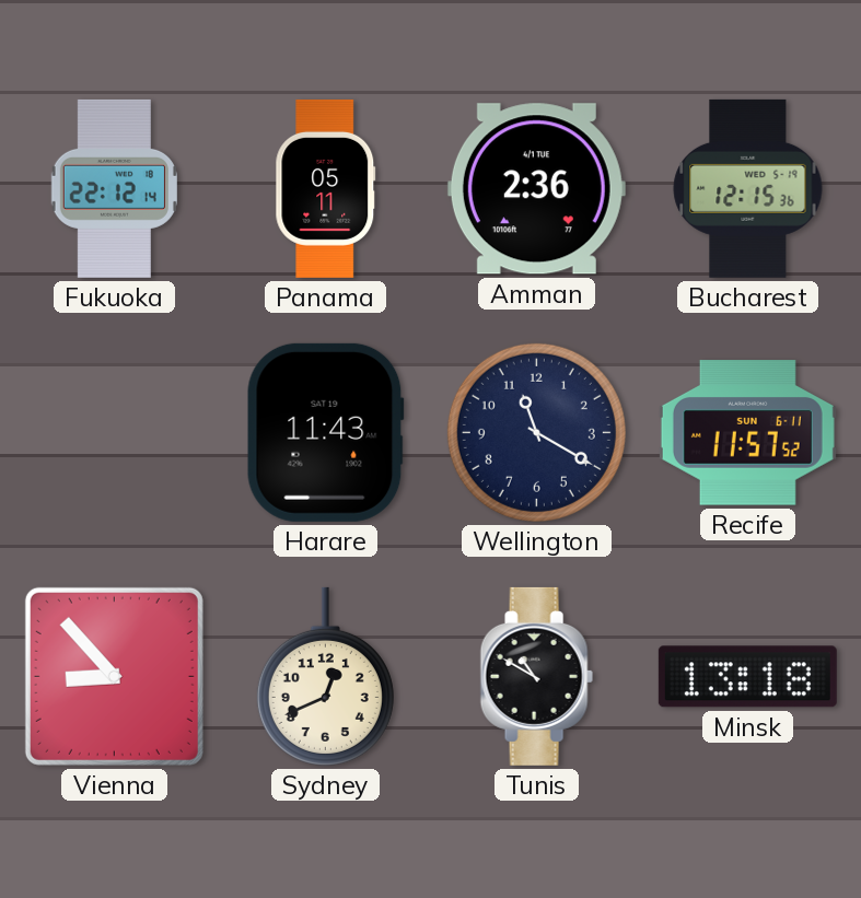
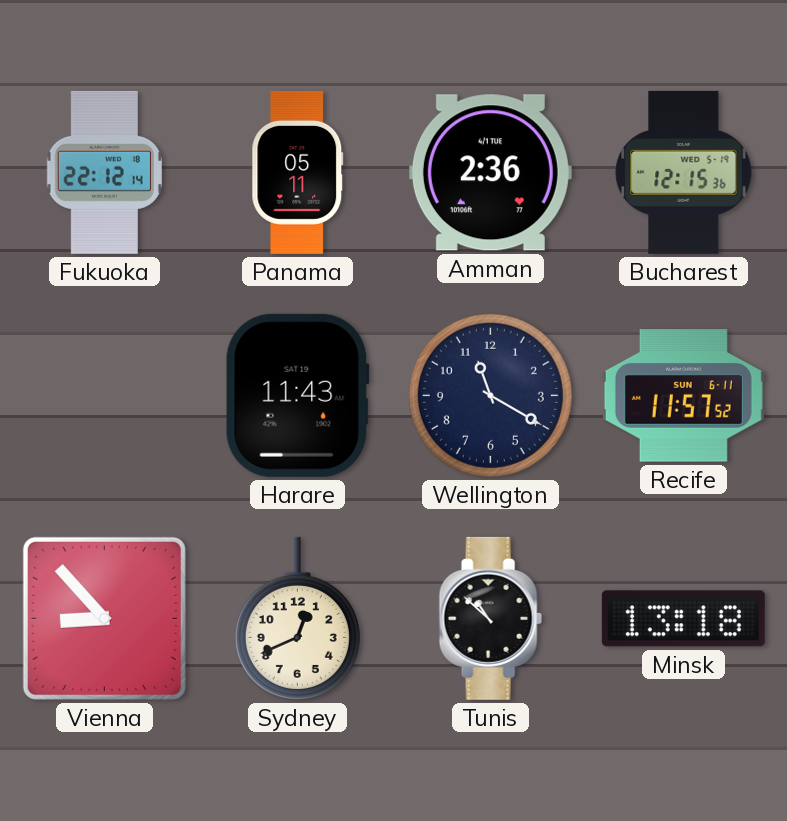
Tunis: 10:50 -> 10:52 (490, 618)
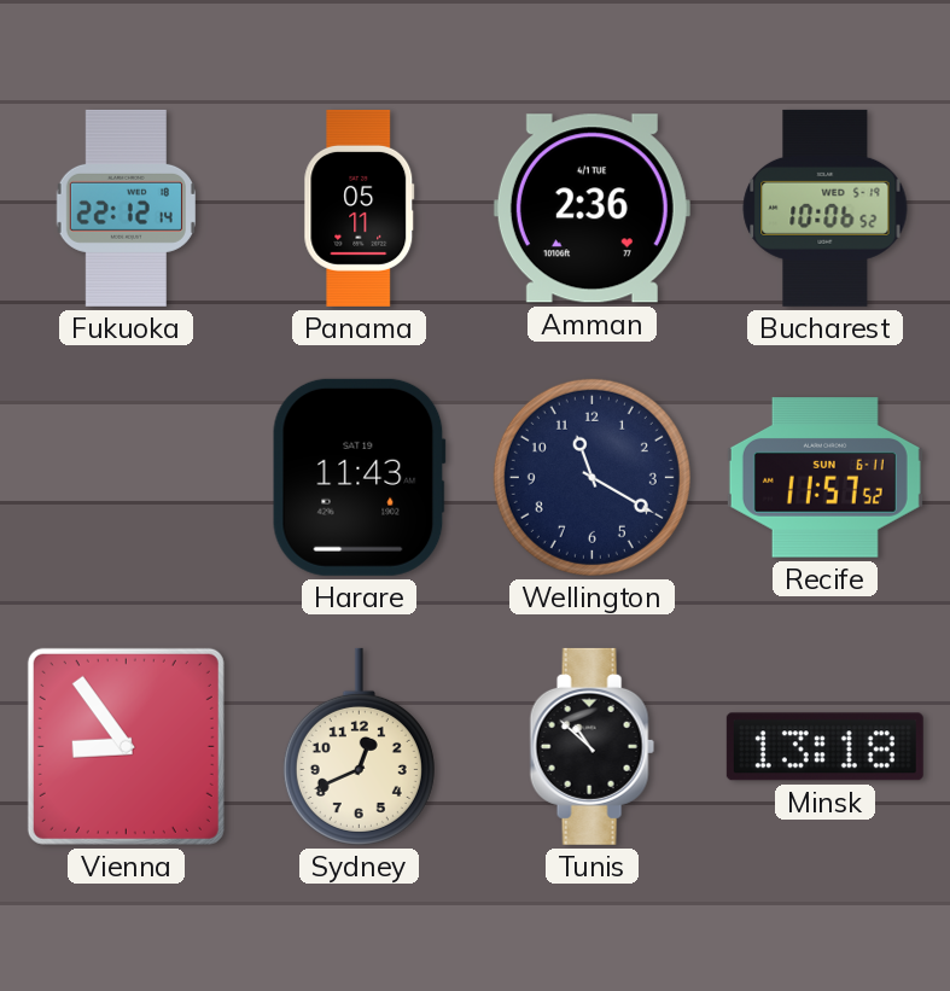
Bucharest: 12:15 -> 10:06 (826, 208)
Vienna: 8:53 -> 8:54 (126, 746)
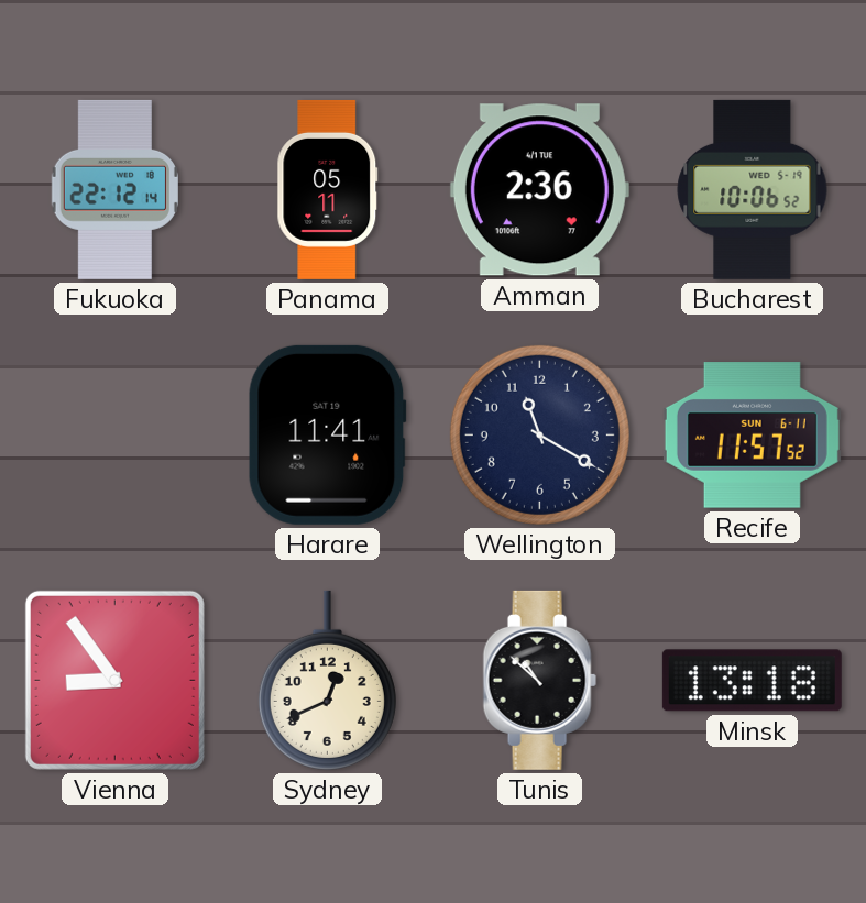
Harare: 11:43 -> 11:41 (327, 434)
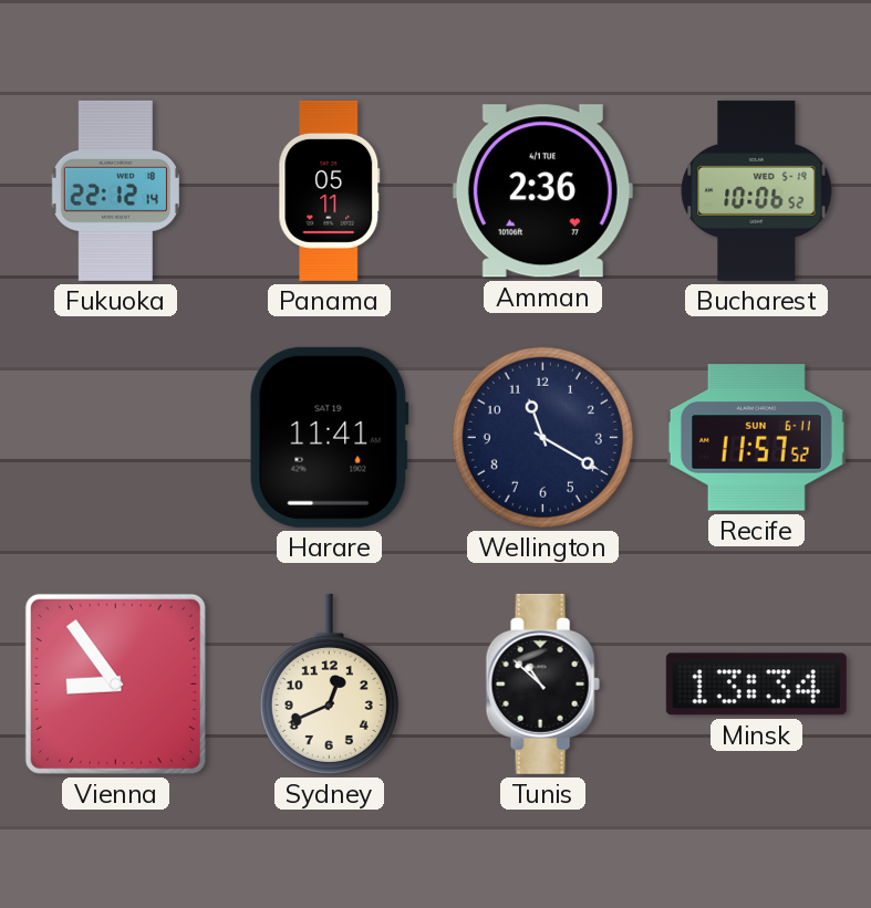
Minsk: 13:18 -> 13:34 (756, 685)
